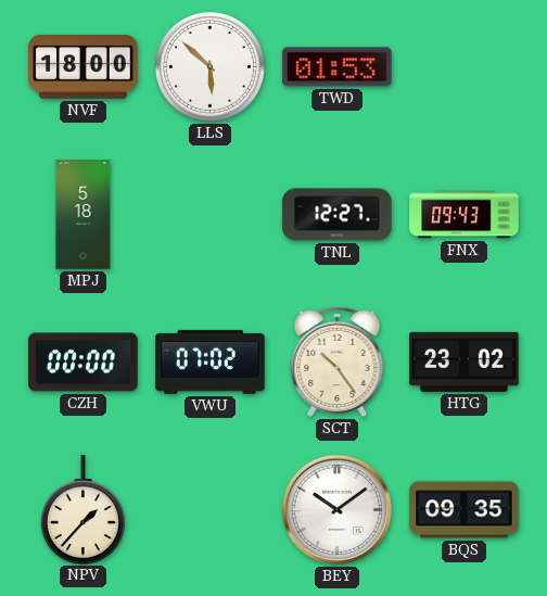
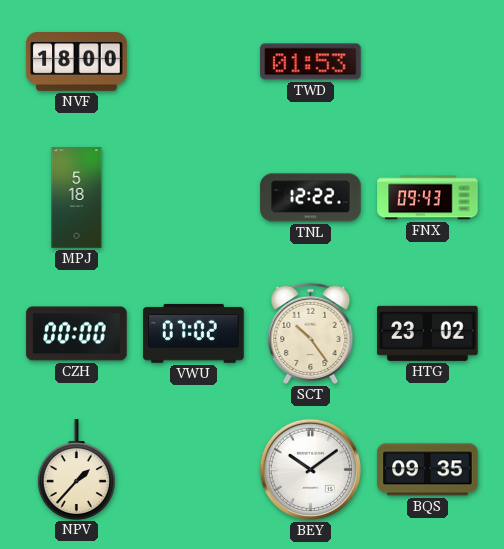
LLS: 5:52 -> none (209, 66)
TNL: 12:27 -> 12:22 (311, 198)
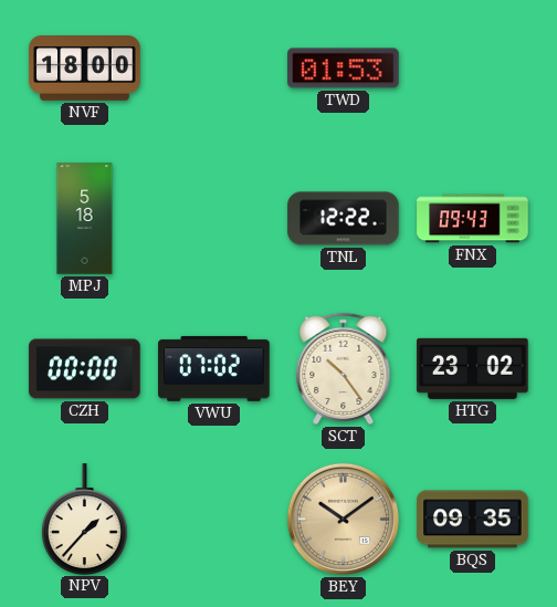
BEY dial: white -> champagne (343, 519)
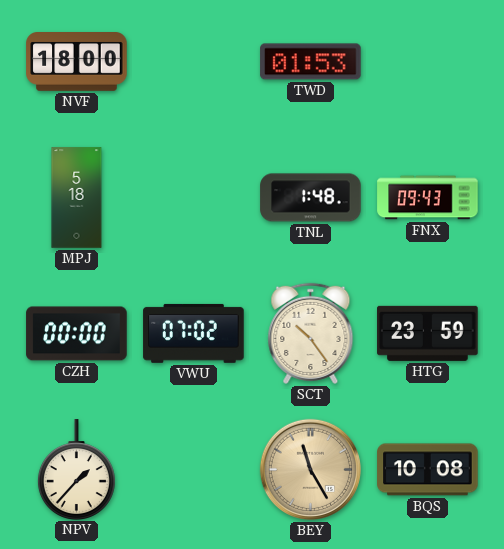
TNL: 12:22 -> 1:48 (311, 198)
HTG: 23:02 -> 23:59 (428, 333)
BEY: 10:09 -> 11:25 (310, 469)
BQS: 09:35 -> 10:08 (428, 470)
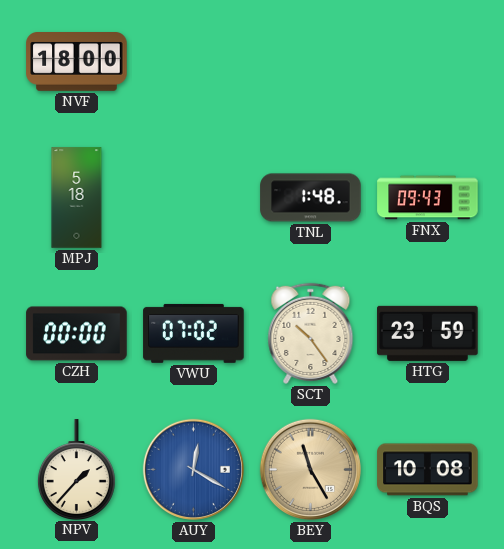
TWD: 01:53 -> none (311, 62)
AUY: none -> 12:20 (193, 469)
